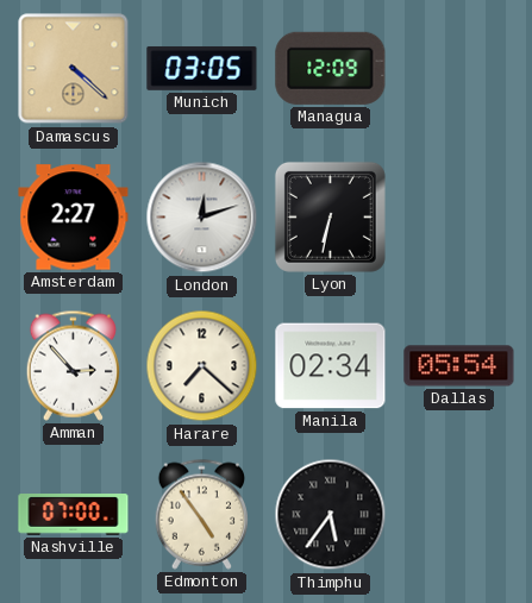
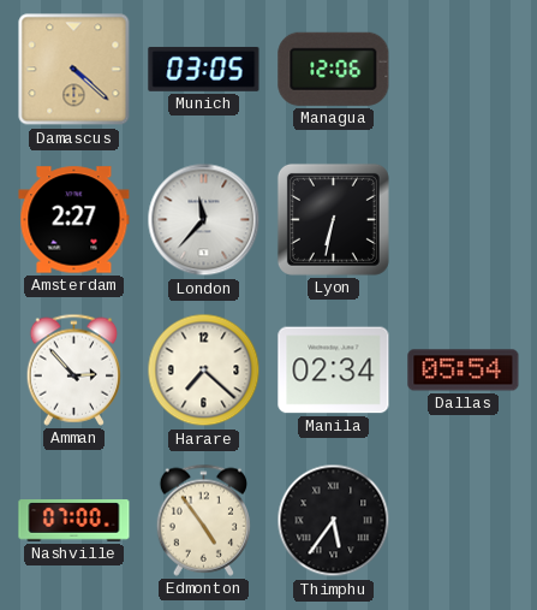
Managua: 12:09 -> 12:06 (334, 69)
London: 12:12 -> 11:37 (204, 220)
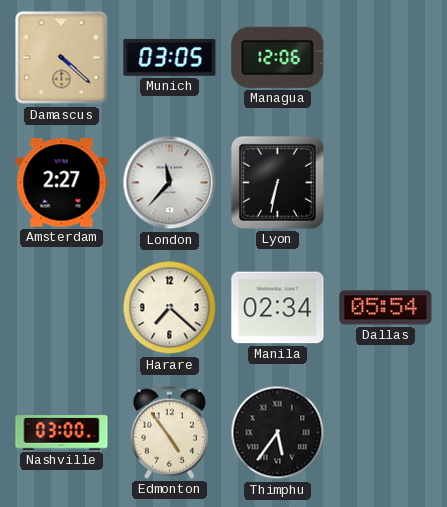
Amman: 2:53 -> none (73, 369)
Nashville: 07:00 -> 03:00 (62, 433)
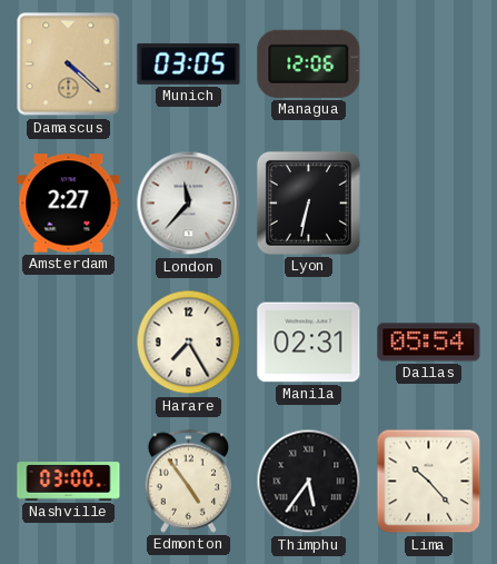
Harare: 7:22 -> 7:25 (189, 343)
Manila: 02:34 -> 02:31 (309, 343)
Lima: none -> 10:23 (429, 482)
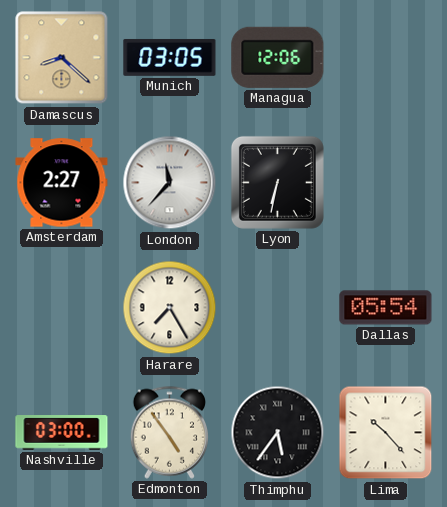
Damascus: 4:22 -> 8:22 (62, 58)
Manila: 02:31 -> none (309, 343)
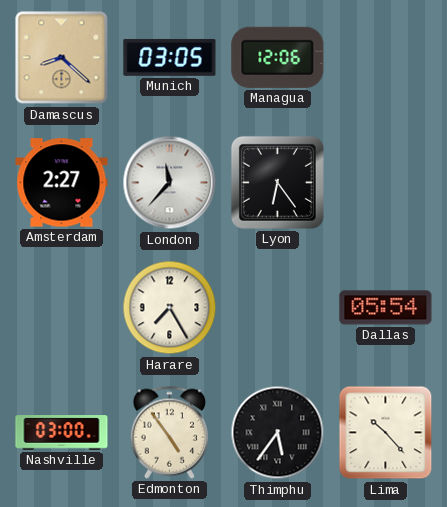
Lyon: 6:32 -> 6:24 (277, 182)
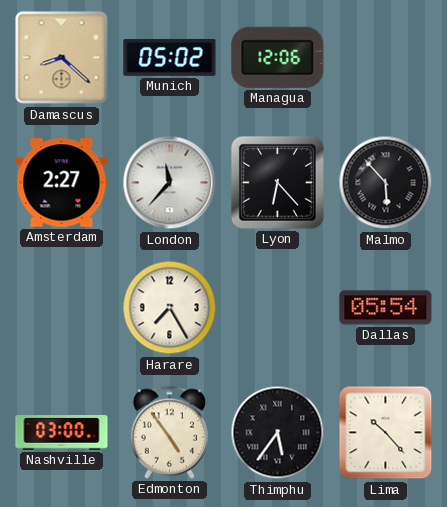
Munich: 03:05 -> 05:02 (170, 57)
Lyon: 6:24 -> 6:23 (277, 182)
Malmo: none -> 5:53 (386, 183)
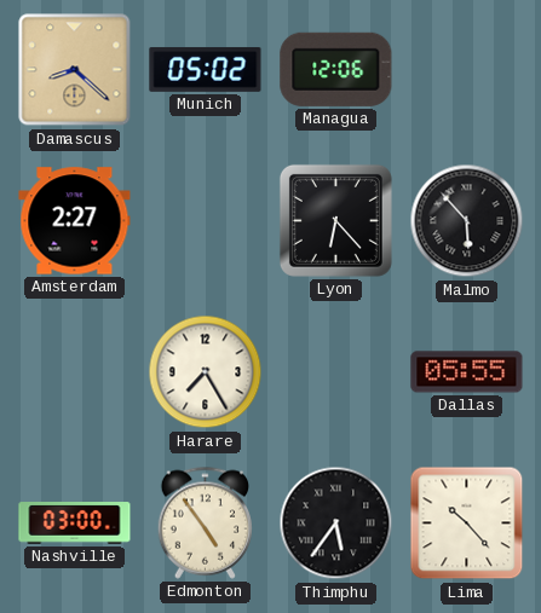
London: 11:37 -> none (170, 183)
Dallas: 05:54 -> 05:55 (467, 372)
